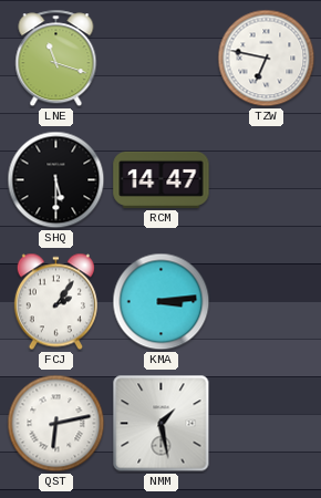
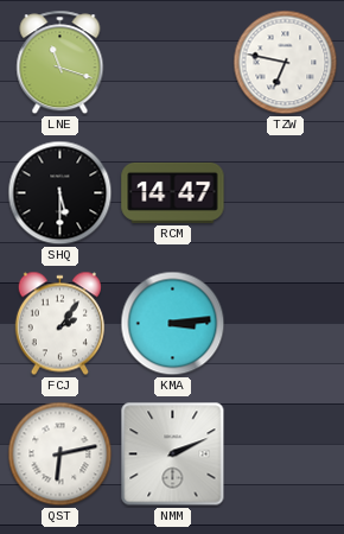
NMM: 1:28 -> 2:11 (173, 454)
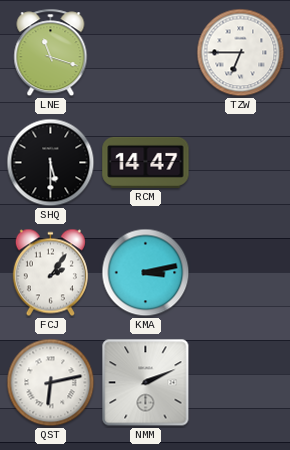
TZW: 6:47 -> 6:45 (241, 53)
KMA: 3:14 -> 3:13 (146, 273)
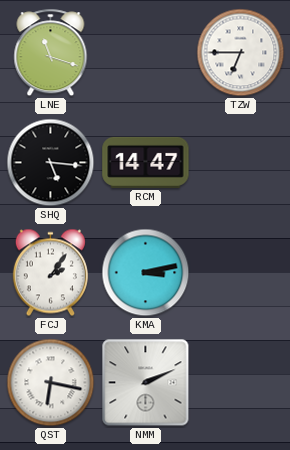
SHQ: 5:30 -> 5:16 (51, 163)
QST: 6:13 -> 6:17 (51, 383)
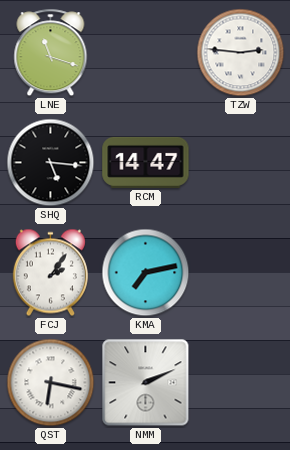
TZW: 6:45 -> 2:46 (241, 53)
KMA: 3:13 -> 7:13 (146, 273)
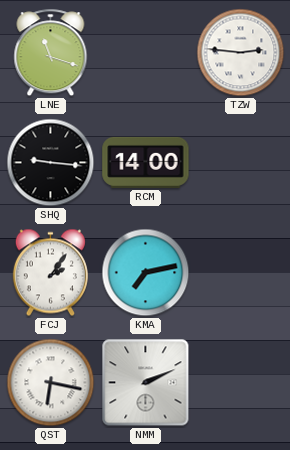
SHQ: 5:16 -> 9:16 (51, 163)
RCM: 14:47 -> 14:00 (146, 162)
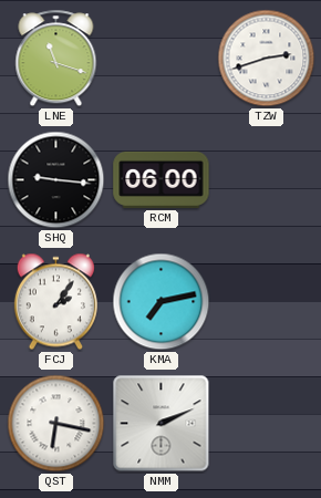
TZW: 2:46 -> 2:42 (267, 59)
RCM: 14:00 -> 06:00 (162, 179)
